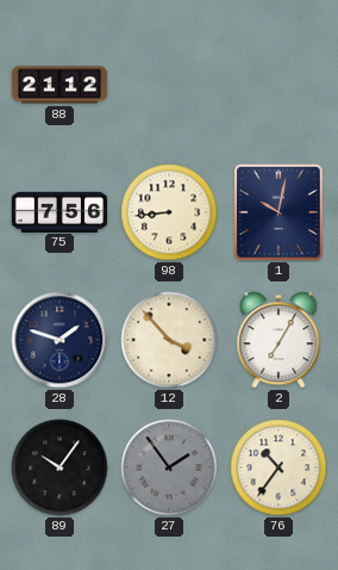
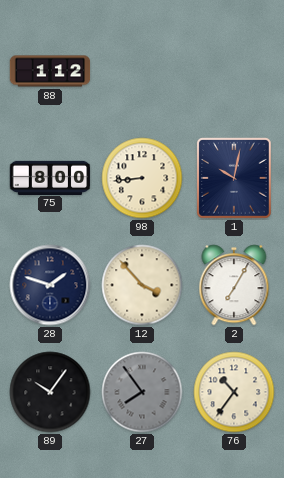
88: 21:12 -> 1:12 (50, 71)
75: 7:56 -> 8:00 (50, 177)
27: 1:54 -> 7:54 (142, 392)
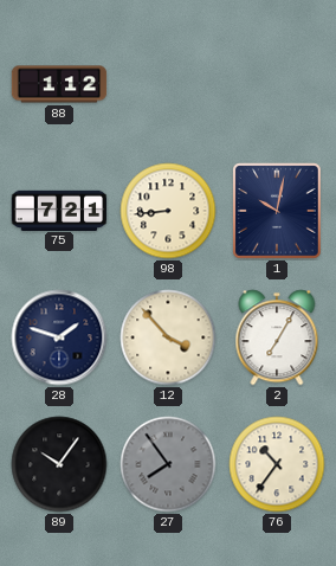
75: 8:00 -> 7:21 (59, 210)
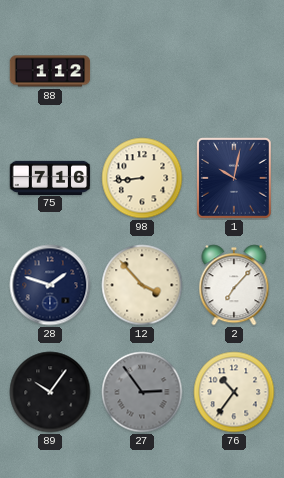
75: 7:21 -> 7:16 (50, 177)
2: 7:05 -> 7:07 (234, 285)
27: 7:54 -> 2:54 (142, 392)
